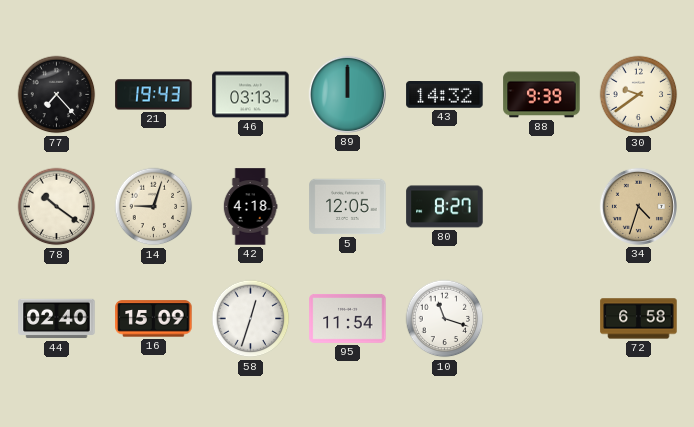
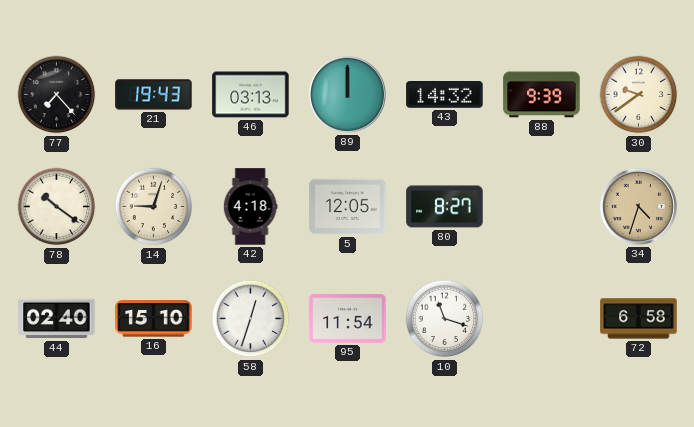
16: 15:09 -> 15:10 (154, 319)
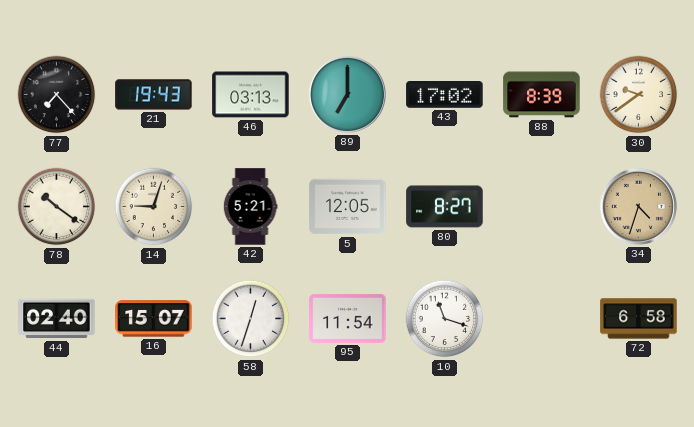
89: 12:00 -> 7:00 (347, 94)
43: 14:32 -> 17:02 (445, 95)
88: 9:39 -> 8:39 (542, 95)
42: 4:18 -> 5:21 (250, 207)
16: 15:10 -> 15:07 (154, 319)
